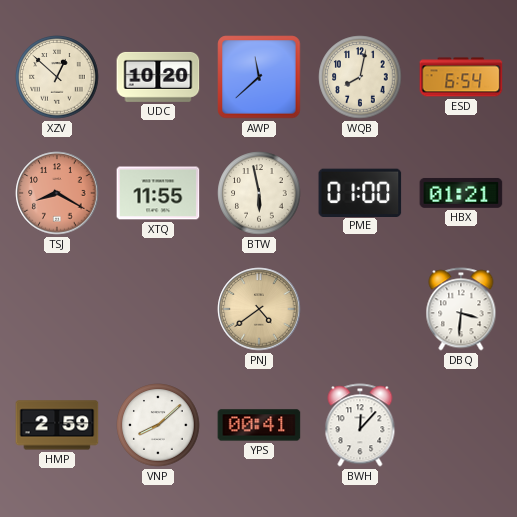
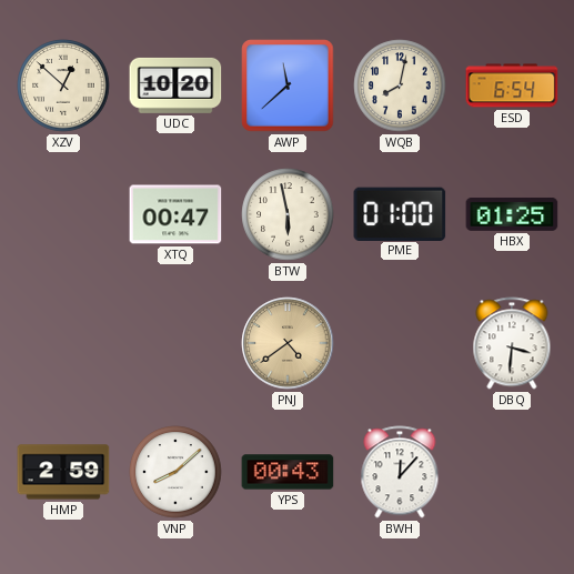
TSJ: 8:20 -> none (57, 193)
XTQ: 11:55 -> 00:47 (175, 214)
HBX: 01:21 -> 01:25 (512, 214)
YPS: 00:41 -> 00:43 (288, 472)
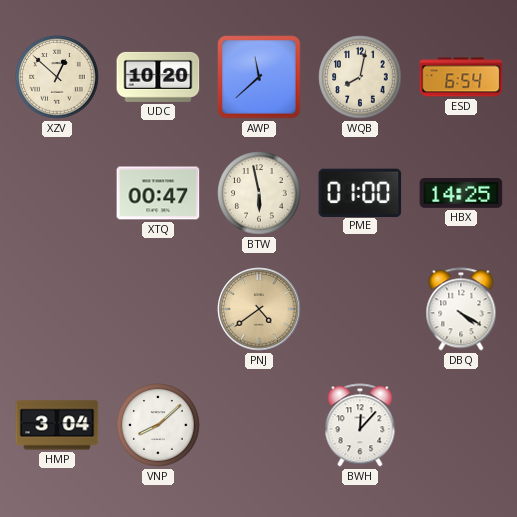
HBX: 01:25 -> 14:25 (461, 193)
DBQ: 3:31 -> 4:20 (461, 309)
HMP: 2:59 -> 3:04 (57, 425)
YPS: 00:43 -> none (288, 472)
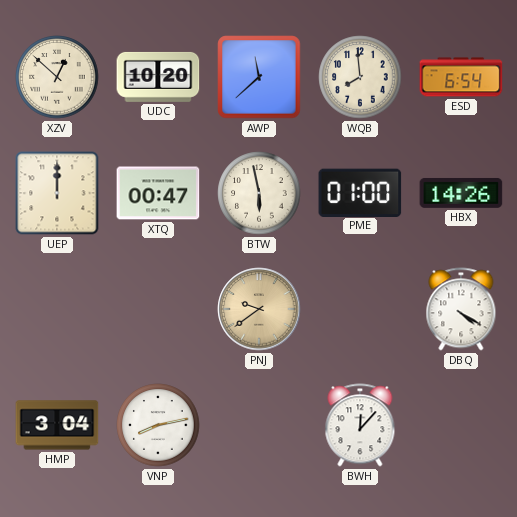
WQB: 8:02 -> 7:59 (360, 77)
UEP: none -> 12:00 (57, 193)
HBX: 14:25 -> 14:26 (461, 193)
PNJ: 4:39 -> 9:39 (259, 309)
VNP: 8:08 -> 8:13 (158, 425)
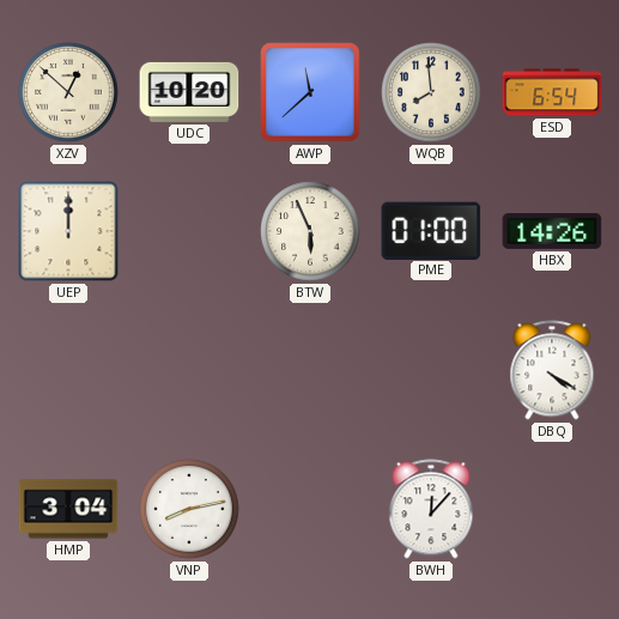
XTQ: 00:47 -> none (158, 193)
BTW: 5:58 -> 5:56 (310, 231)
PNJ: 9:39 -> none (259, 309)
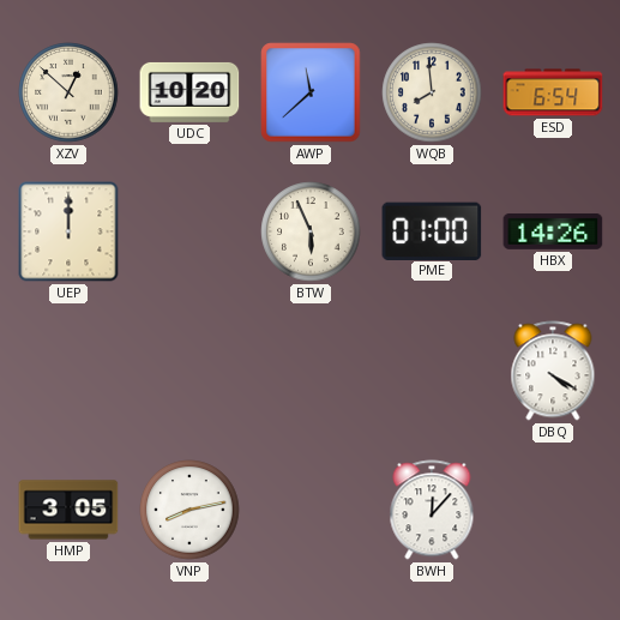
HMP: 3:04 -> 3:05 (68, 510)
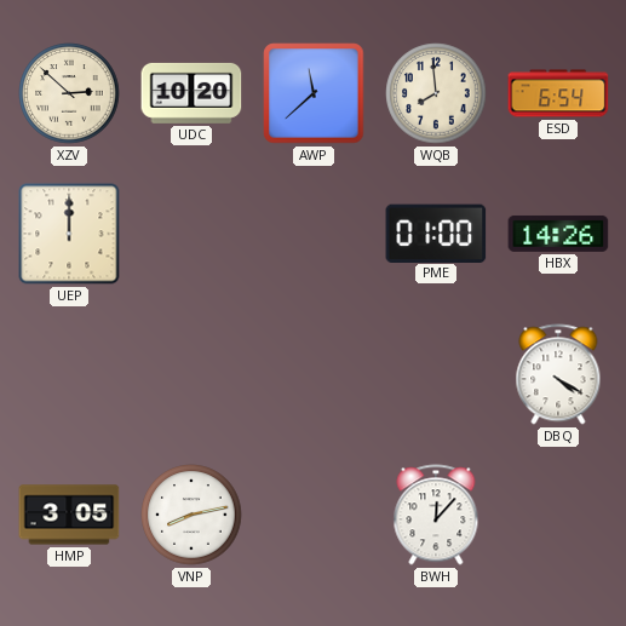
XZV: 12:52 -> 2:52 (69, 93)
BTW: 5:56 -> none (311, 231)
